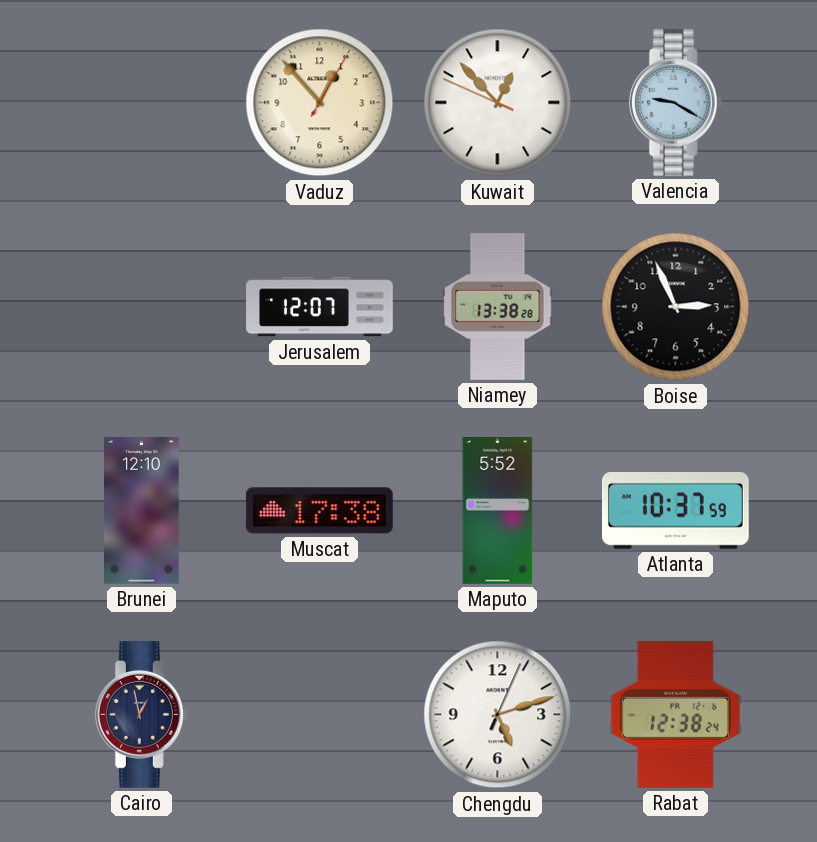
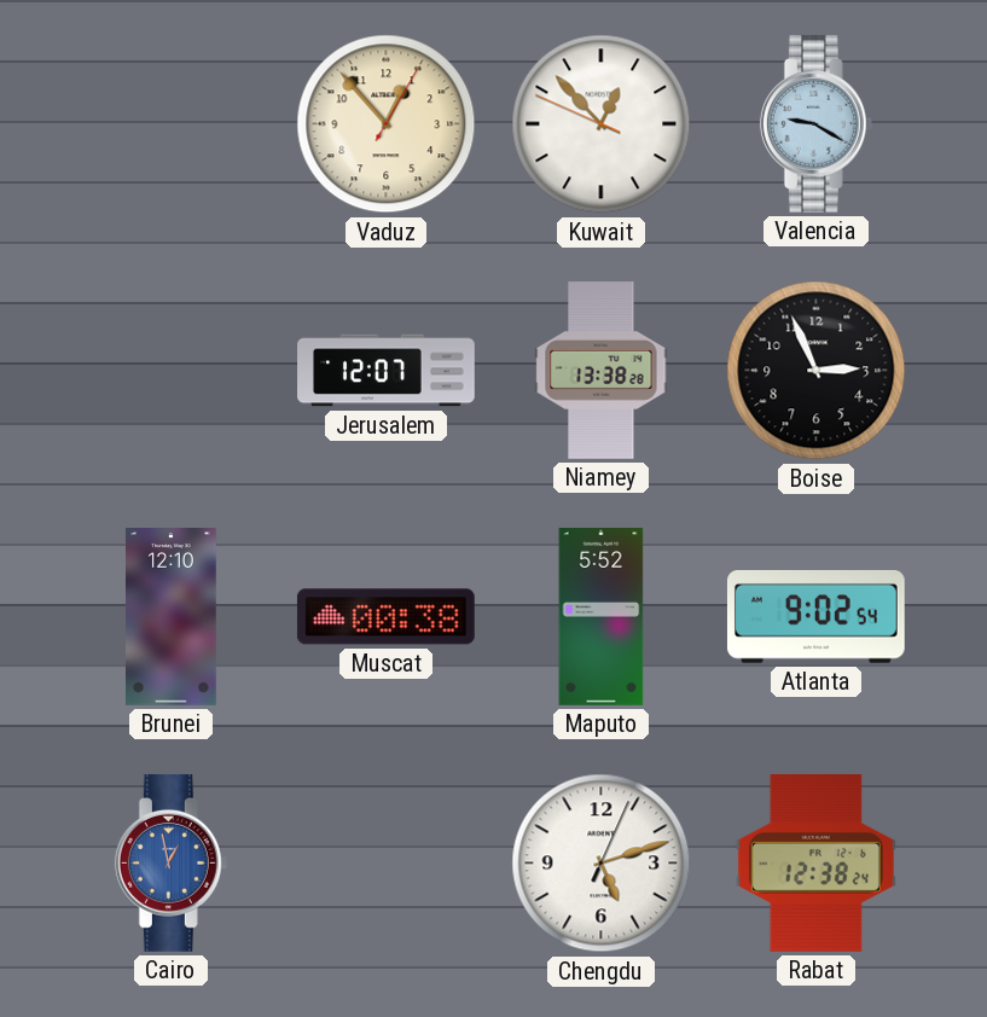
Muscat: 17:38 -> 00:38 (385, 617)
Atlanta: 10:37 -> 9:02 (815, 617)
Cairo dial: navy -> blue (170, 862)
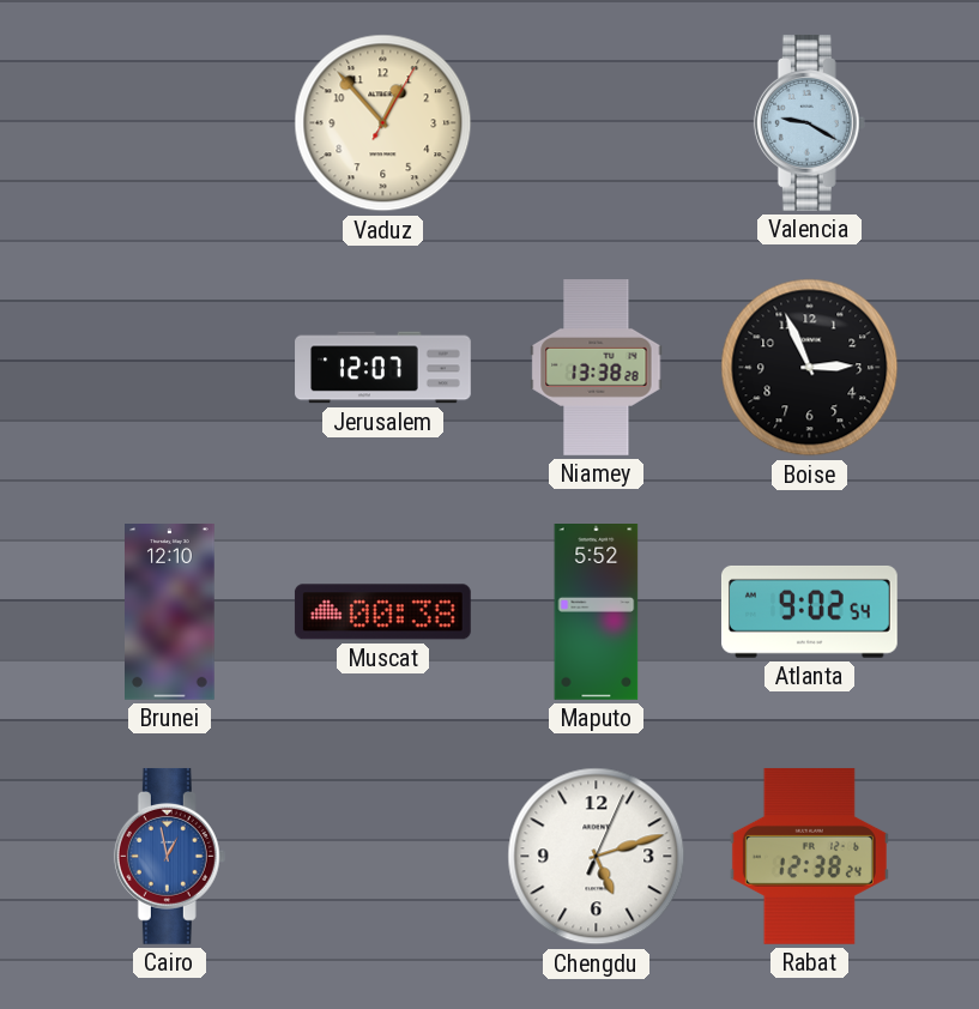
Kuwait: 12:52 -> none (602, 124)
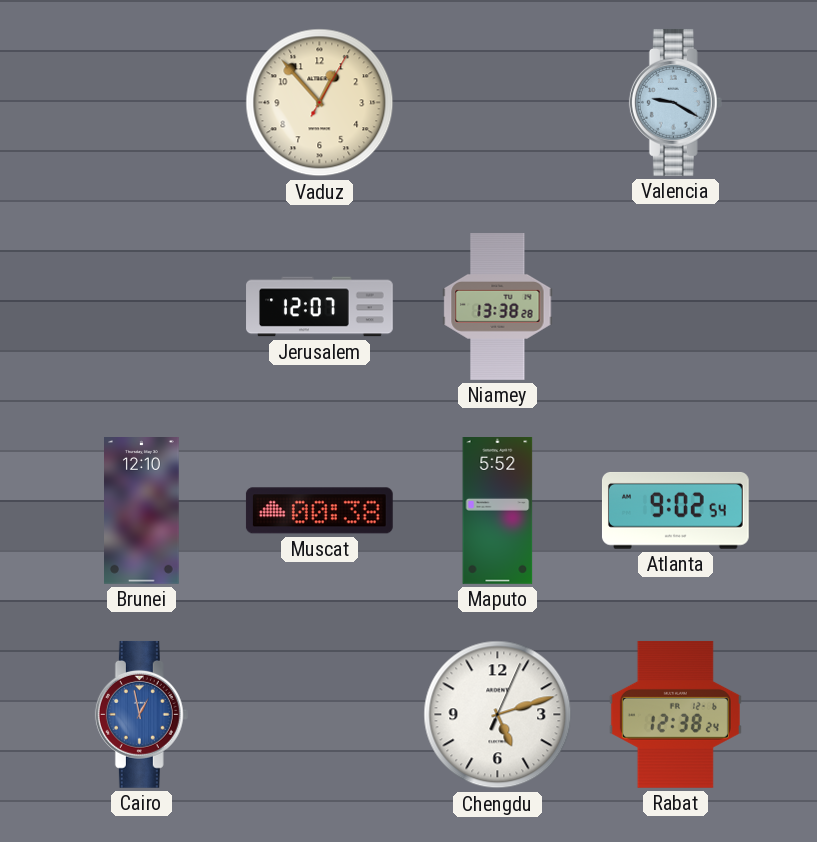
Boise: 2:56 -> none (810, 368)
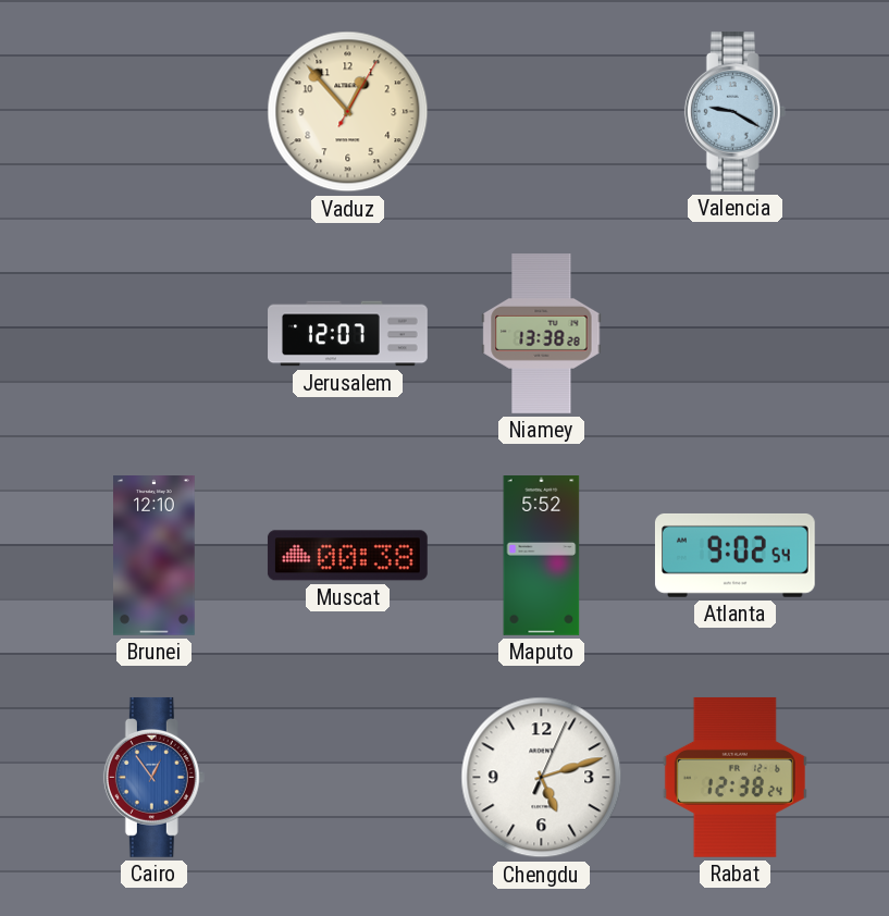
Cairo: 12:58 -> 12:54 (153, 777)
